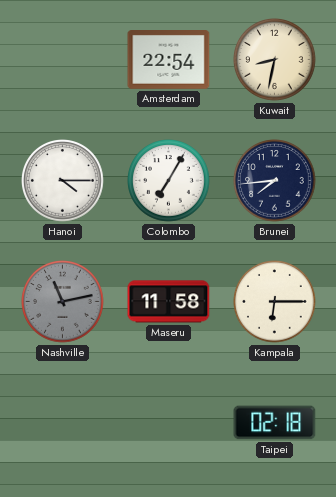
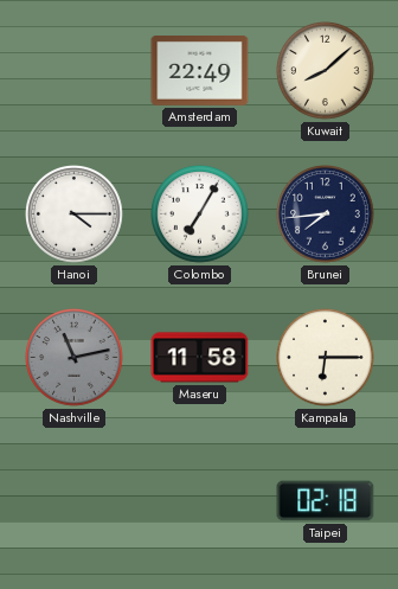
Amsterdam: 22:54 -> 22:49 (200, 71)
Kuwait: 8:32 -> 8:08 (326, 71)
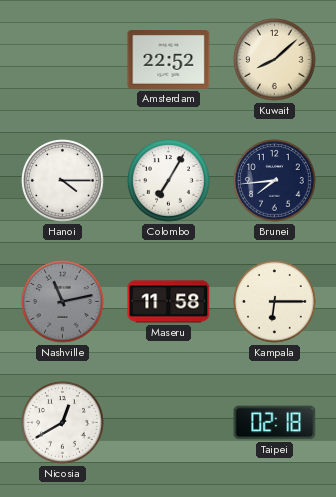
Amsterdam: 22:49 -> 22:52 (169, 60)
Nicosia: none -> 12:40 (63, 423)
